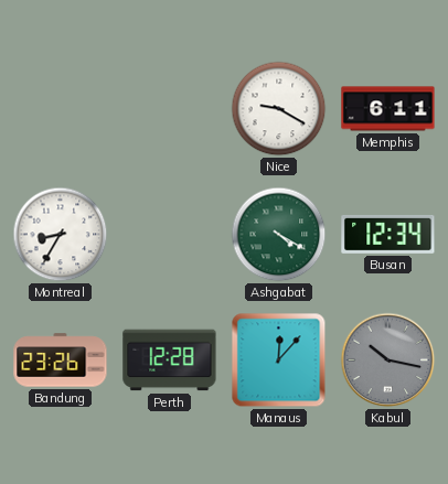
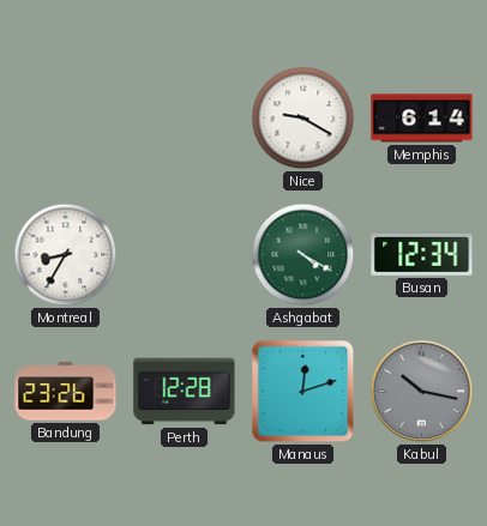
Memphis: 6:11 -> 6:14 (422, 119)
Manaus: 12:07 -> 12:12 (303, 392)
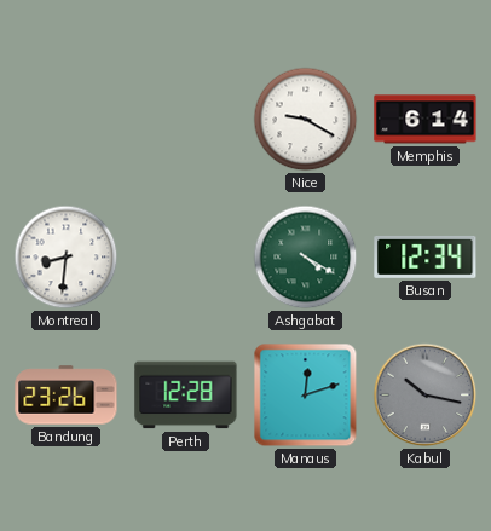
Montreal: 8:35 -> 8:31 (67, 258)
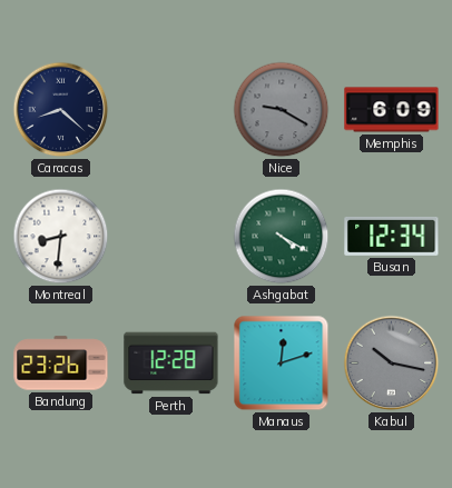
Caracas: none -> 8:22 (61, 110)
Nice dial: white -> grey (282, 110)
Memphis: 6:14 -> 6:09 (392, 110)
